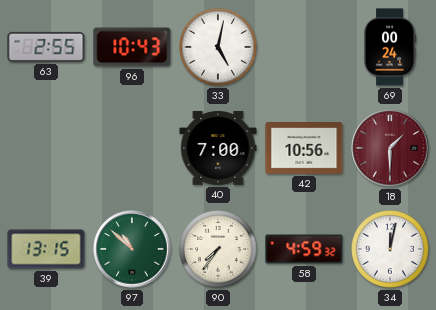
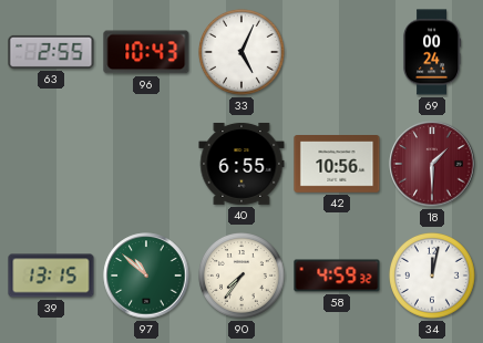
33: 5:02 -> 5:04 (243, 53)
40: 7:00 -> 6:55 (242, 164)
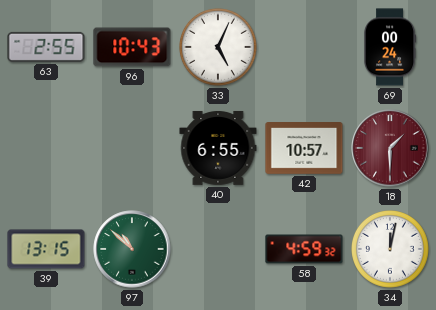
42: 10:56 -> 10:57 (304, 148)
90: 7:36 -> none (243, 277)
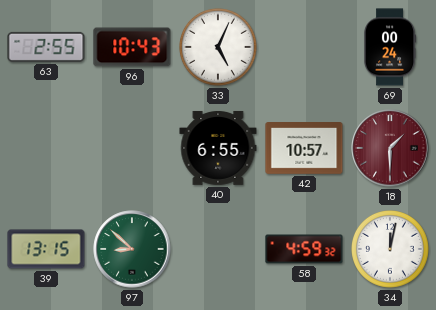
97: 10:52 -> 8:52 (132, 249)
